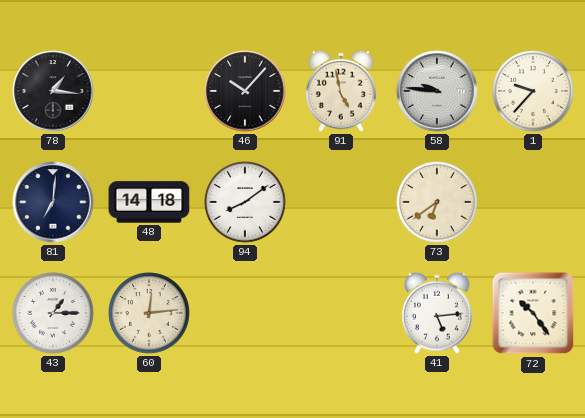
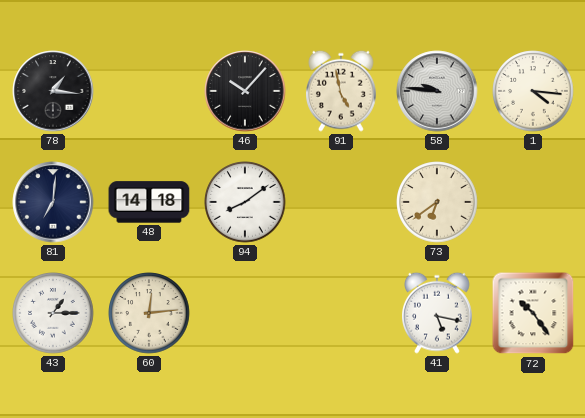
1: 9:37 -> 4:16 (533, 91)
41: 5:14 -> 5:17 (438, 313)
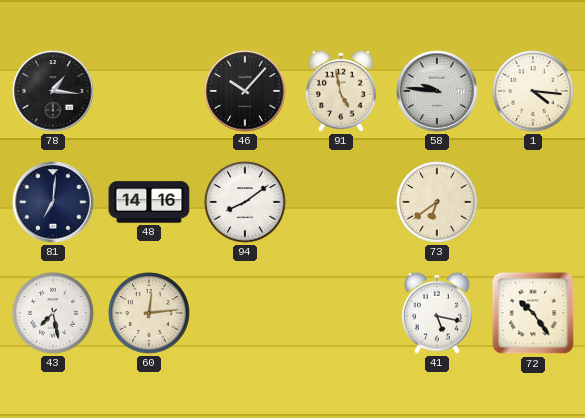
48: 14:18 -> 14:16 (149, 202)
43: 1:15 -> 7:28 (53, 313)
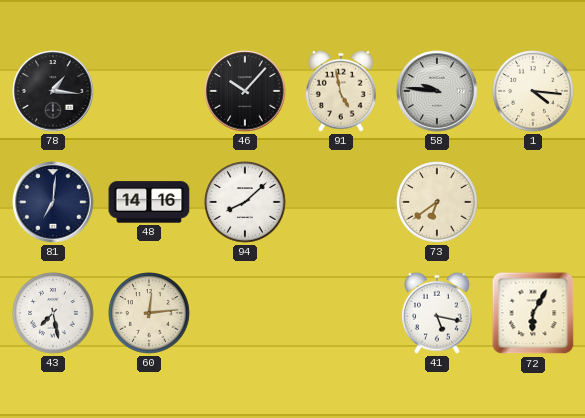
94: 8:09 -> 8:08 (245, 202)
72: 10:24 -> 6:05 (533, 313)
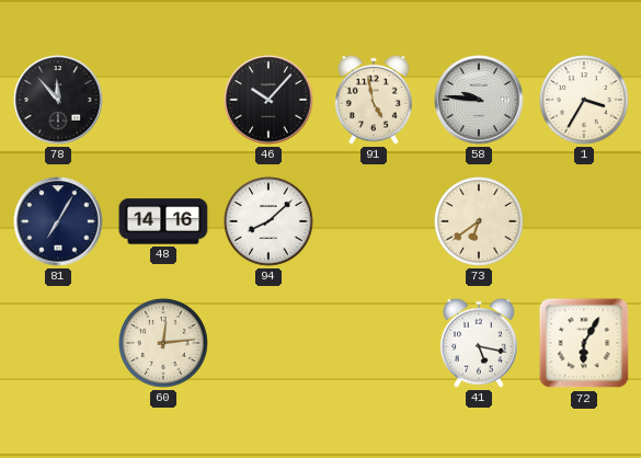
78: 1:16 -> 11:53 (58, 100)
1: 4:16 -> 3:35 (584, 100)
81: 7:01 -> 7:05 (58, 221)
43: 7:28 -> none (53, 313)
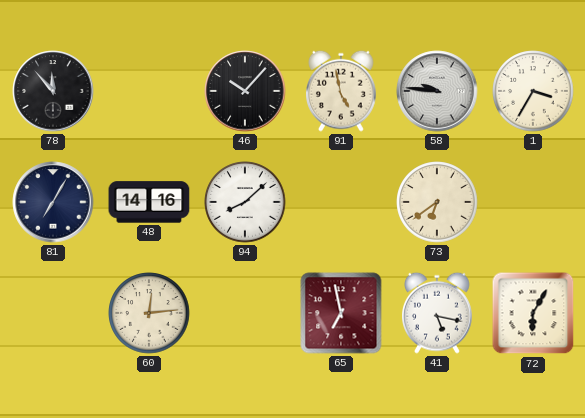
65: none -> 6:58 (341, 313)
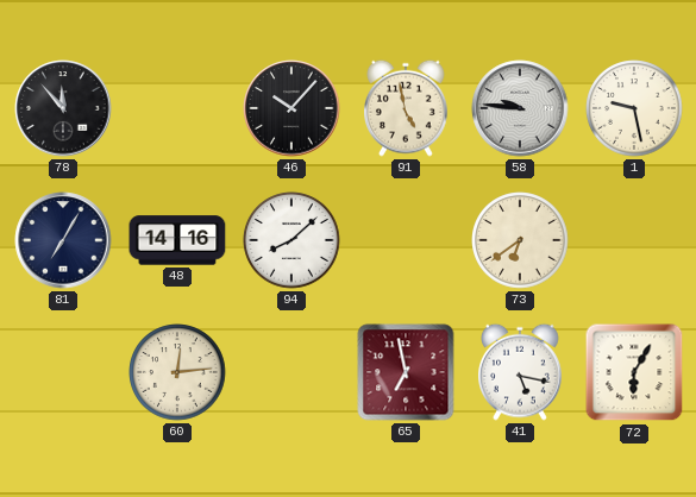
1: 3:35 -> 9:28 (634, 108)
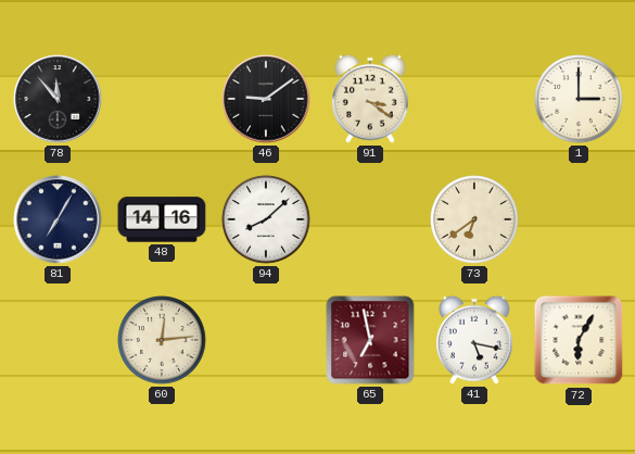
46: 10:07 -> 9:09 (266, 99)
91: 4:58 -> 3:21 (371, 99)
58: 9:46 -> none (520, 108)
1: 9:28 -> 3:00 (579, 99)
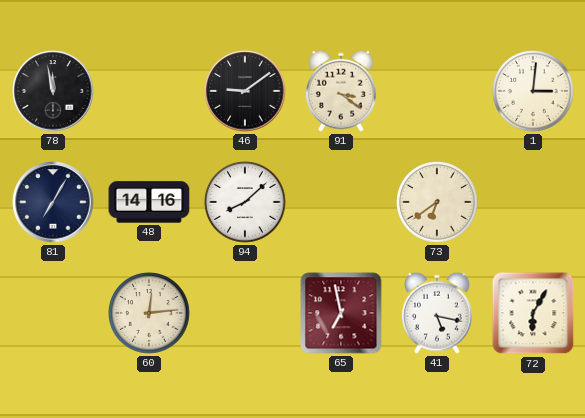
78: 11:53 -> 11:58 (53, 91)
1: 3:00 -> 3:01 (533, 91)
